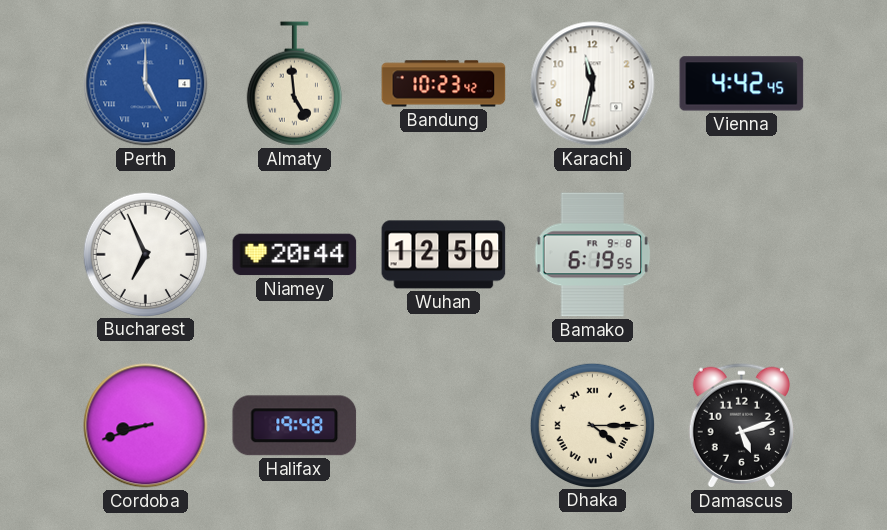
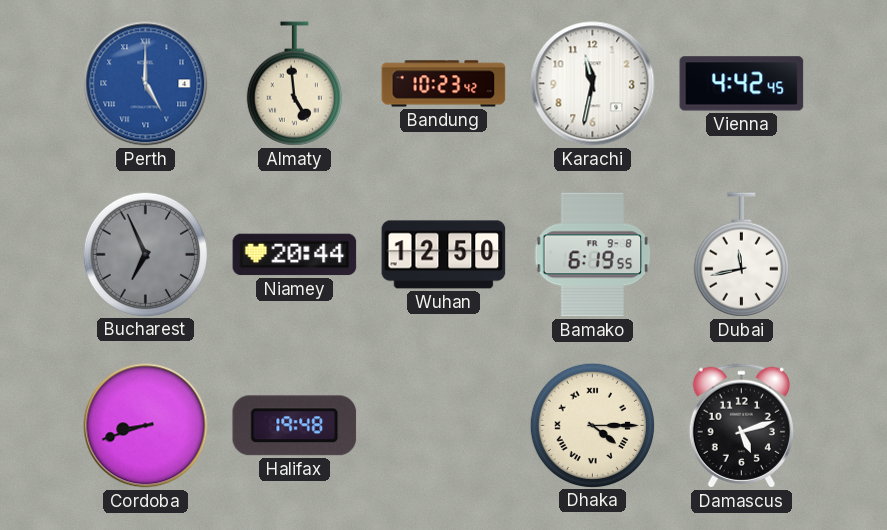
Bucharest dial: white -> grey (145, 254)
Dubai: none -> 11:43 (741, 255)
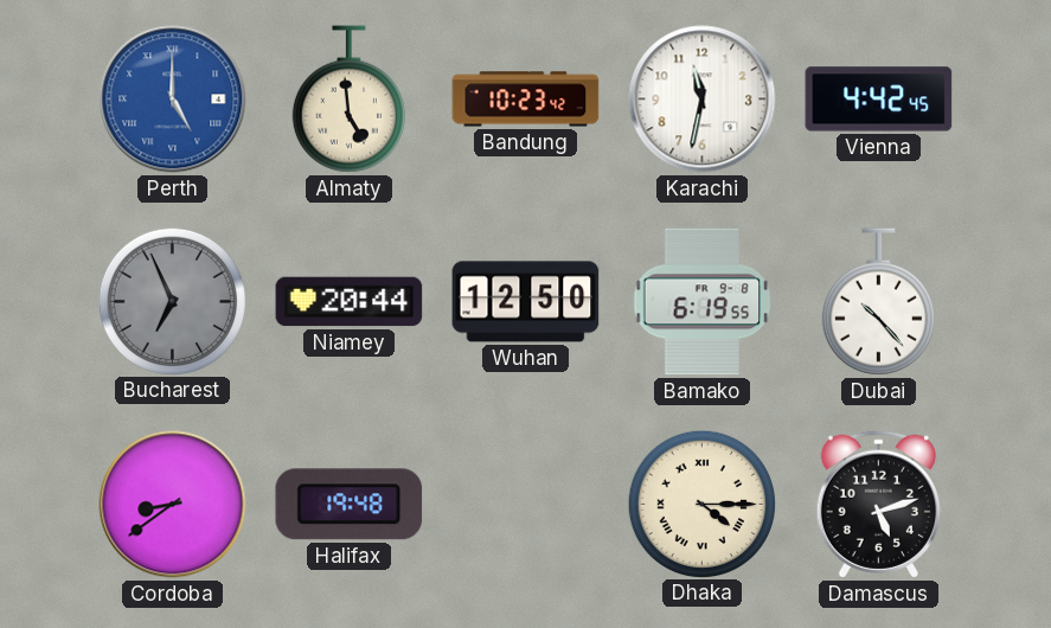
Dubai: 11:43 -> 10:23 (878, 302)
Cordoba: 8:42 -> 8:39 (173, 505)
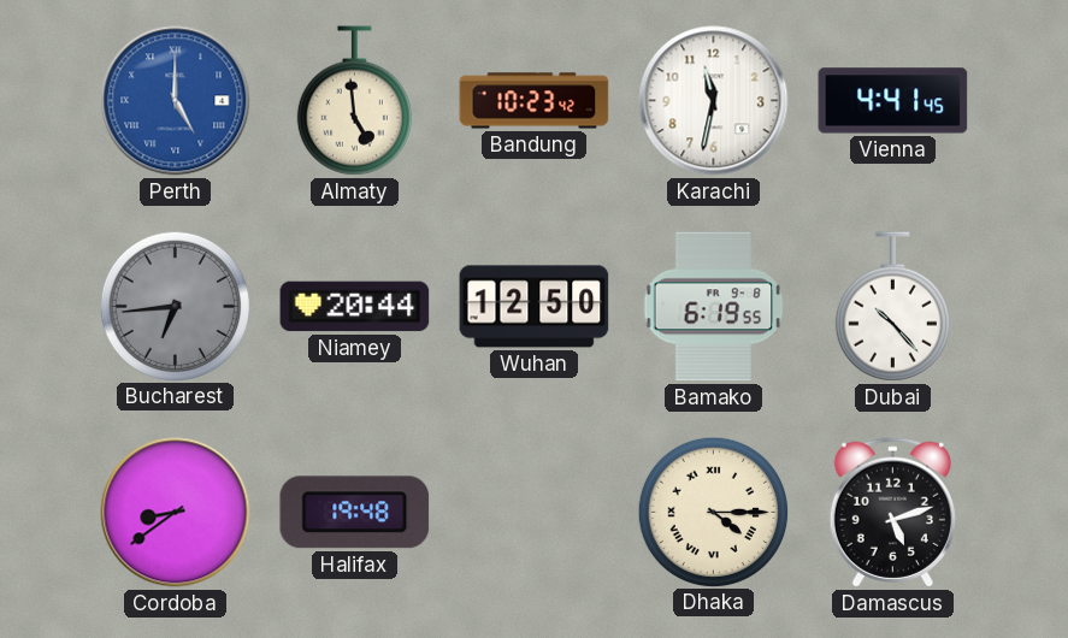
Vienna: 4:42 -> 4:41 (893, 101)
Bucharest: 6:56 -> 6:44 (175, 306)
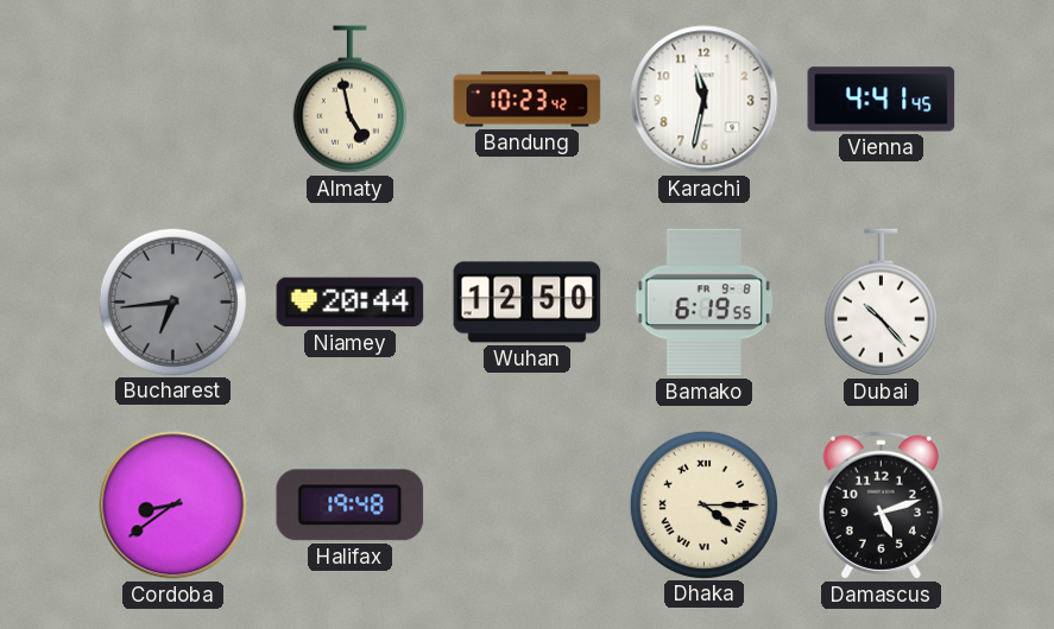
Perth: 5:00 -> none (176, 101)
Almaty: 4:59 -> 4:58 (349, 100)
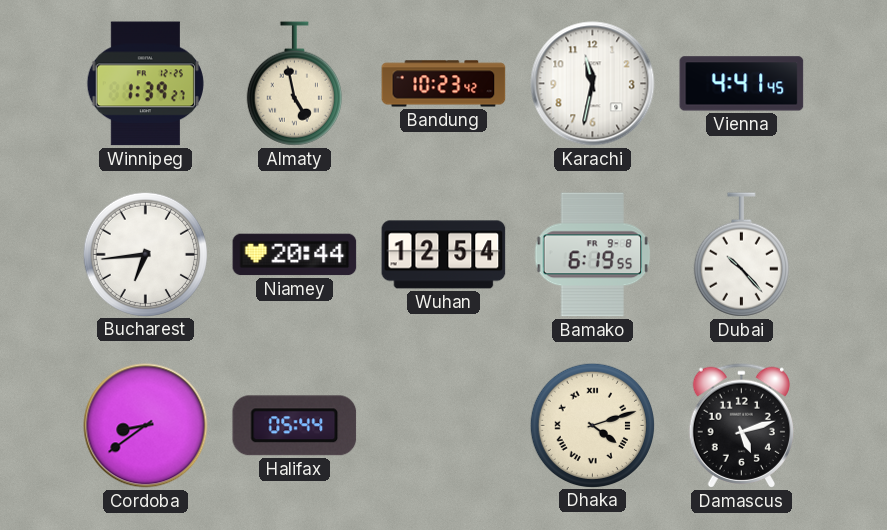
Winnipeg: none -> 1:39 (145, 84)
Bucharest dial: grey -> white (145, 254)
Wuhan: 12:50 -> 12:54 (444, 255)
Halifax: 19:48 -> 05:44 (295, 426)
Dhaka: 4:15 -> 4:12 (592, 425)
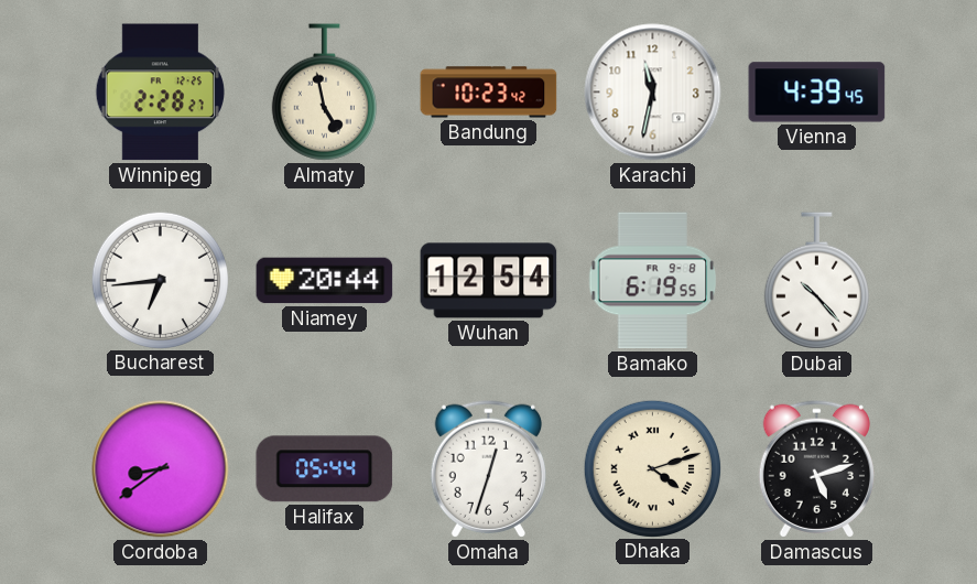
Winnipeg: 1:39 -> 2:28 (160, 93)
Vienna: 4:41 -> 4:39 (817, 93)
Omaha: none -> 12:33 (488, 468)
